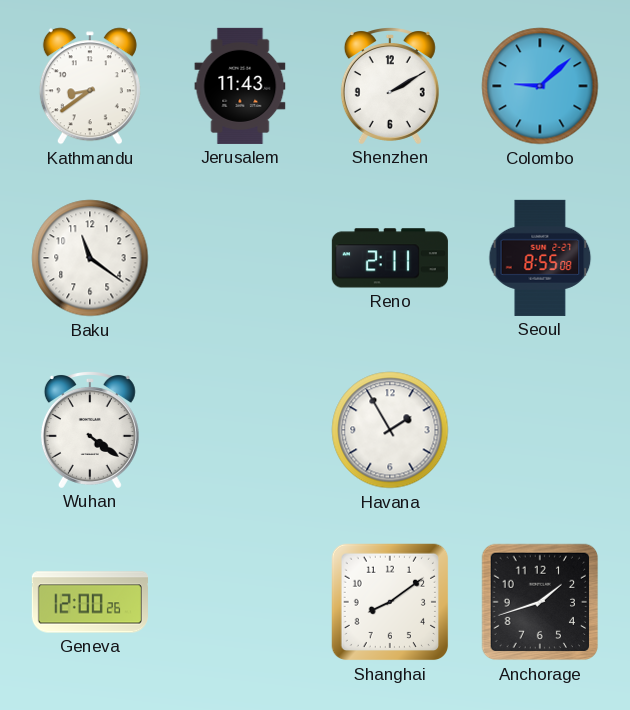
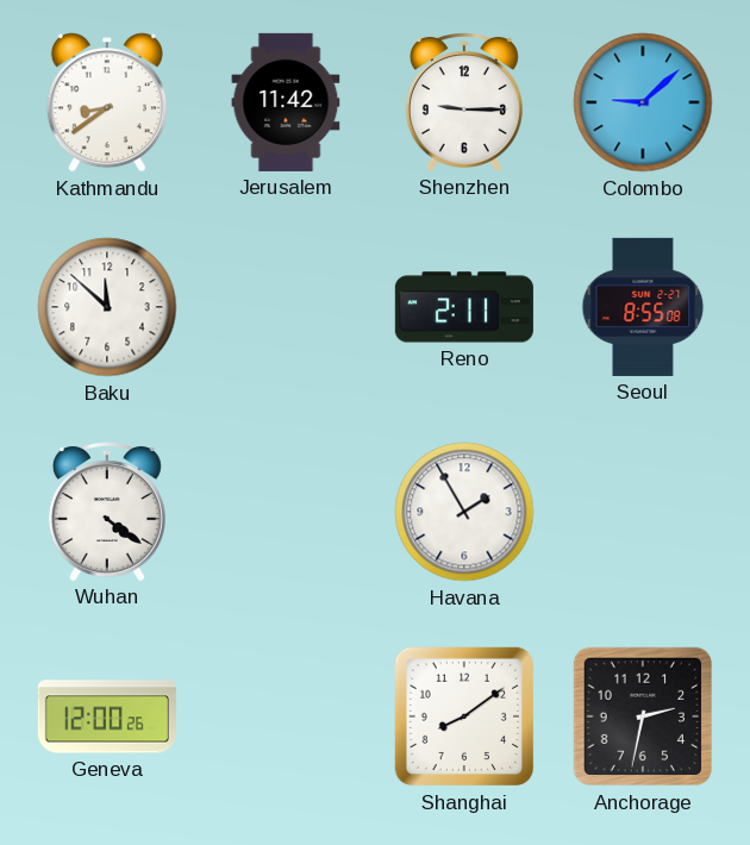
Jerusalem: 11:43 -> 11:42 (286, 102)
Shenzhen: 2:10 -> 9:15 (464, 102)
Baku: 11:21 -> 11:52 (107, 307)
Anchorage: 1:42 -> 2:32 (643, 716)
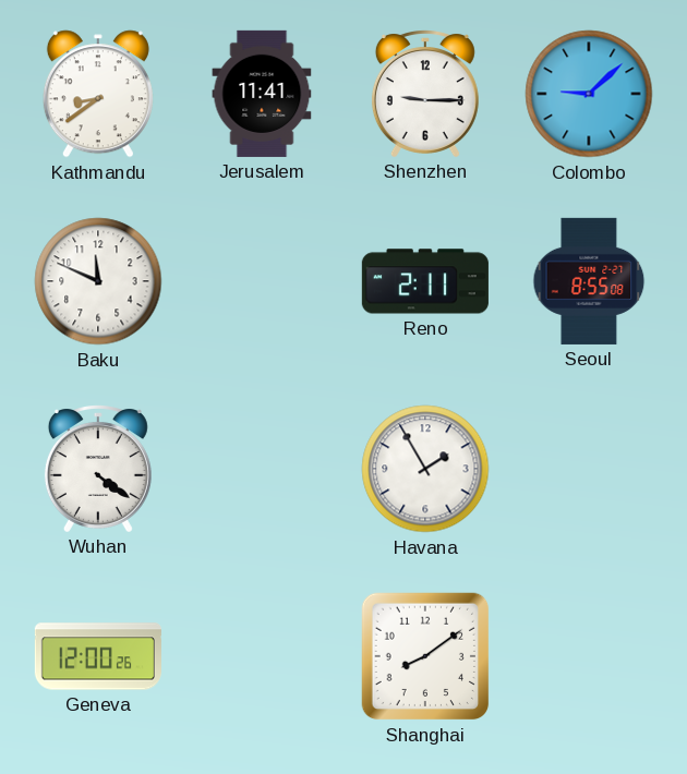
Jerusalem: 11:42 -> 11:41 (262, 94)
Baku: 11:52 -> 11:49 (98, 281)
Anchorage: 2:32 -> none (643, 716)
